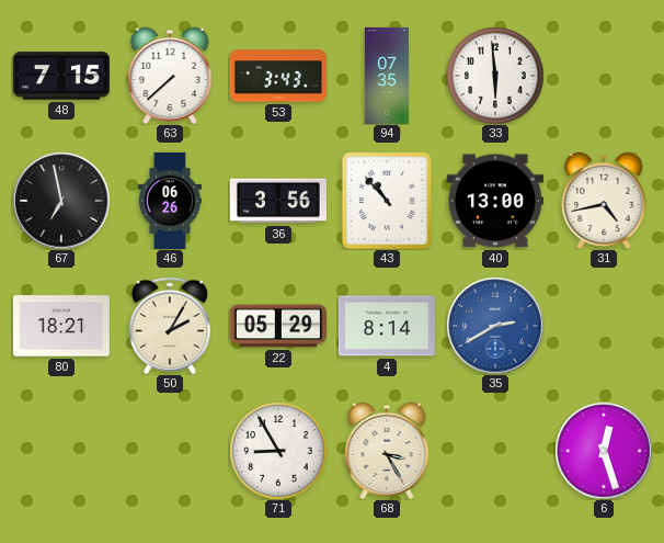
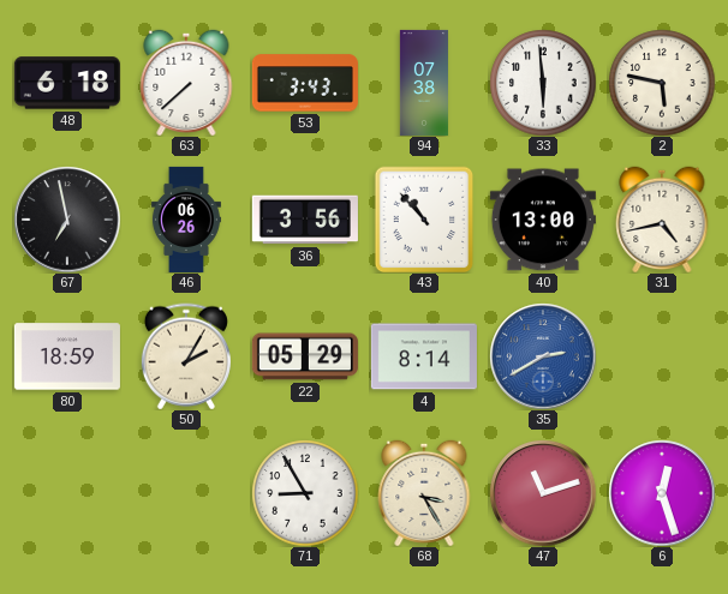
48: 7:15 -> 6:18 (67, 83)
94: 07:35 -> 07:38 (424, 83)
2: none -> 5:47 (662, 83)
80: 18:21 -> 18:59 (67, 356)
47: none -> 11:12 (543, 493)
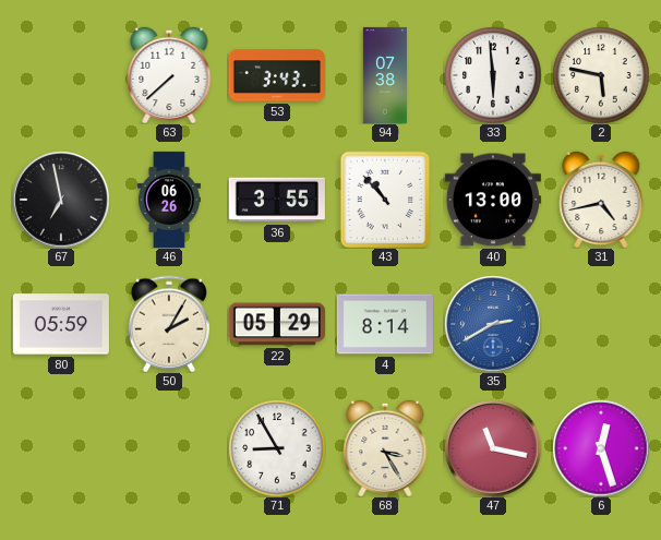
48: 6:18 -> none (67, 83)
36: 3:56 -> 3:55 (277, 200)
80: 18:59 -> 05:59 (61, 324)
47: 11:12 -> 11:17 (493, 448)
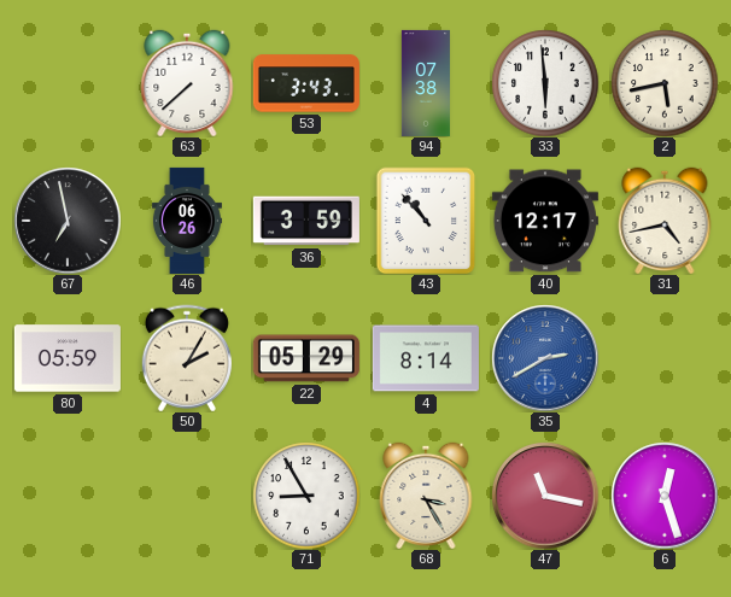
2: 5:47 -> 5:43 (665, 83)
36: 3:55 -> 3:59 (306, 221)
40: 13:00 -> 12:17 (545, 221)
